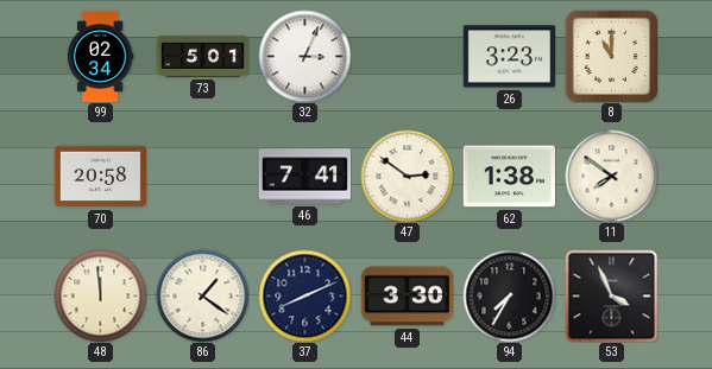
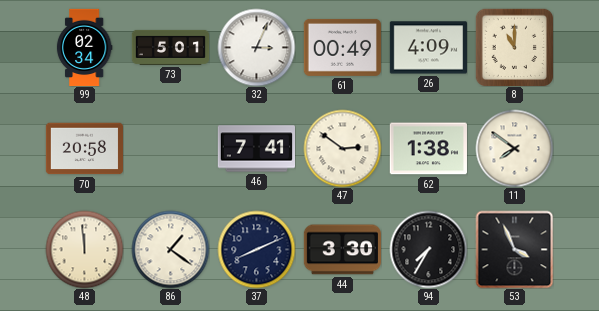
61: none -> 00:49 (342, 47)
26: 3:23 -> 4:09 (428, 48)
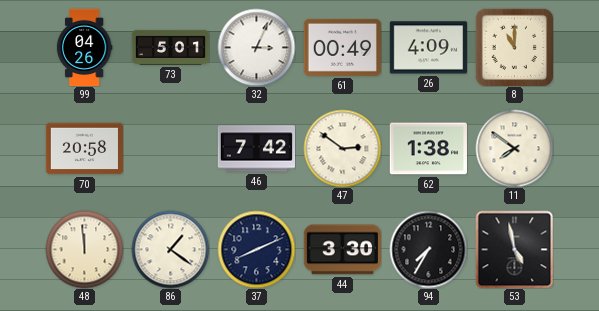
99: 02:34 -> 04:26 (84, 47)
46: 7:41 -> 7:42 (256, 149)
53: 3:56 -> 4:58 (514, 249)
